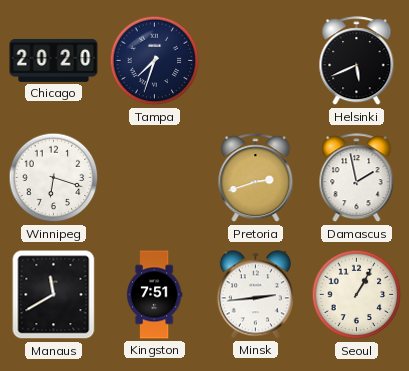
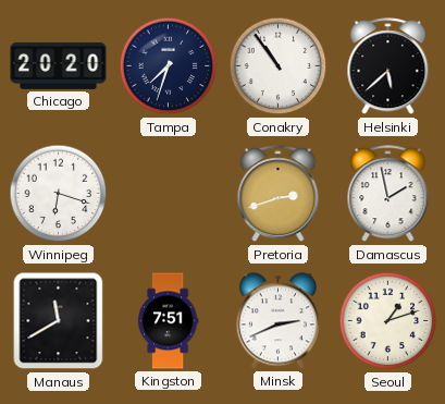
Conakry: none -> 10:54 (279, 66)
Helsinki: 5:41 -> 5:38 (388, 66)
Minsk: 2:44 -> 2:41 (277, 321)
Seoul: 1:05 -> 1:12 (388, 321)
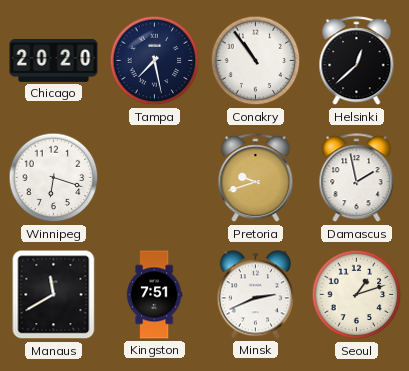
Tampa: 7:33 -> 7:28 (155, 61)
Helsinki: 5:38 -> 12:38 (357, 61)
Pretoria: 2:42 -> 9:42 (256, 178)
